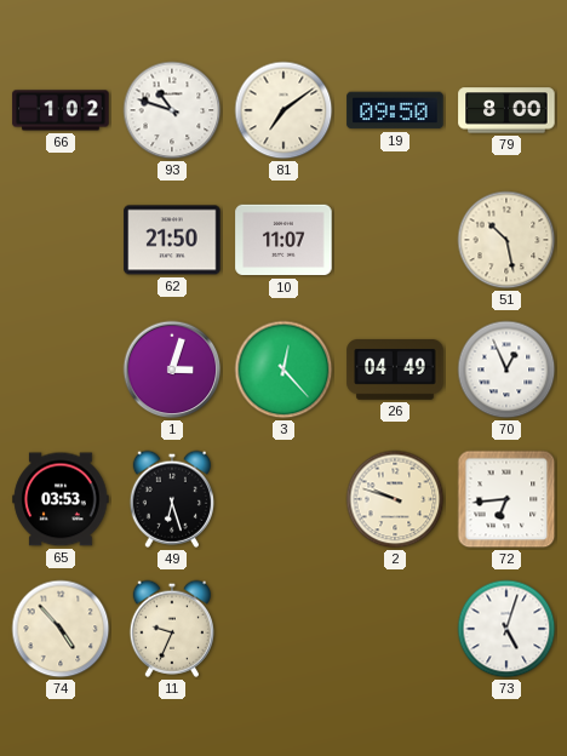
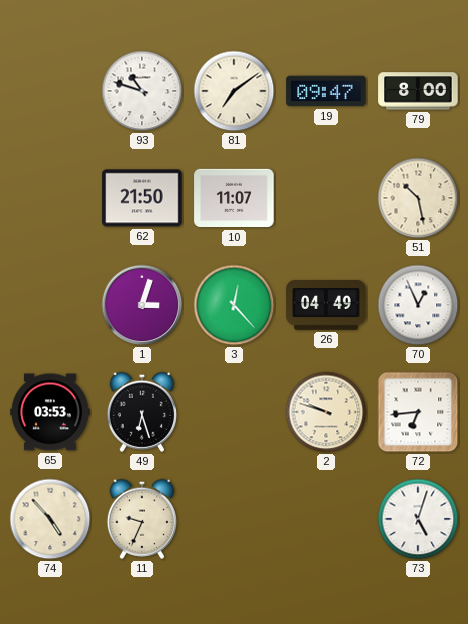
66: 1:02 -> none (61, 110)
19: 09:50 -> 09:47 (326, 91)
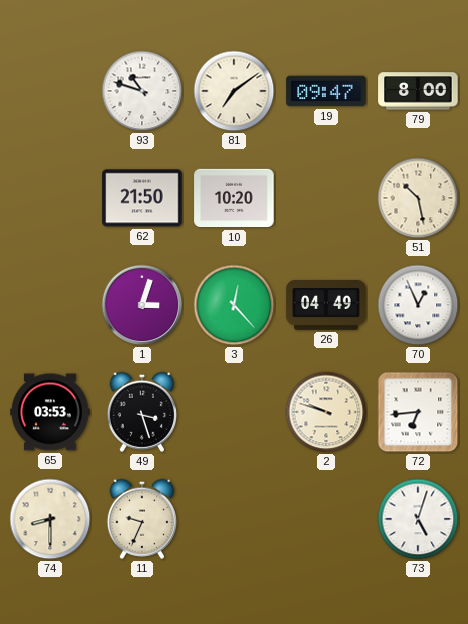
10: 11:07 -> 10:20 (234, 198)
49: 6:27 -> 3:27 (141, 412)
74: 4:53 -> 8:30 (50, 519)
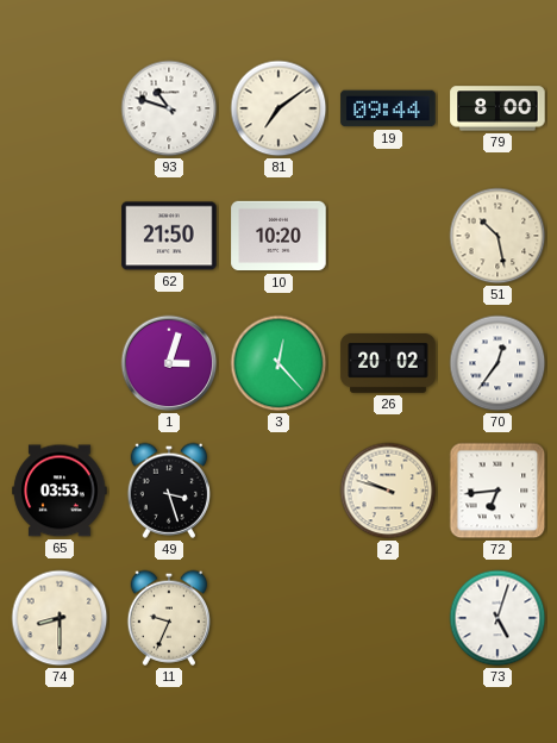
19: 09:47 -> 09:44 (388, 108)
26: 04:49 -> 20:02 (388, 364)
70: 12:56 -> 12:36 (497, 363)
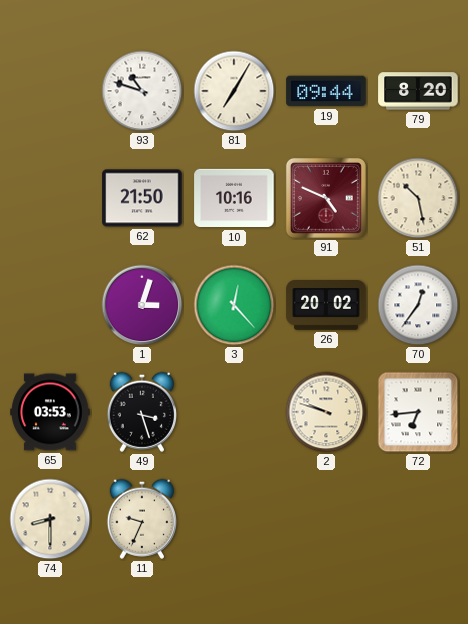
81: 7:09 -> 7:05 (234, 91)
79: 8:00 -> 8:20 (418, 91)
10: 10:20 -> 10:16 (234, 198)
91: none -> 4:49 (326, 198)
73: 5:03 -> none (497, 618)
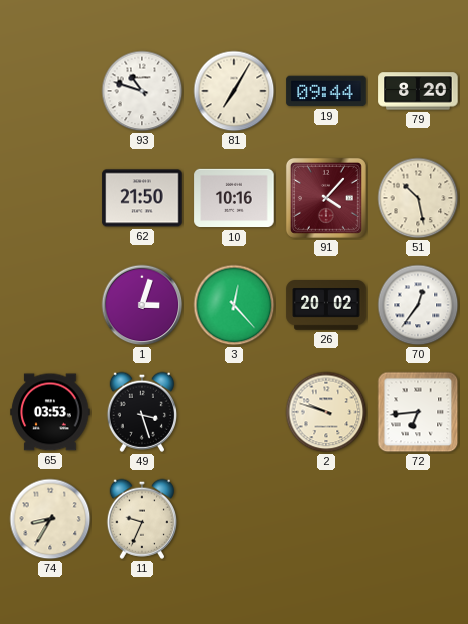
91: 4:49 -> 4:07 (326, 198)
74: 8:30 -> 8:35 (50, 519)
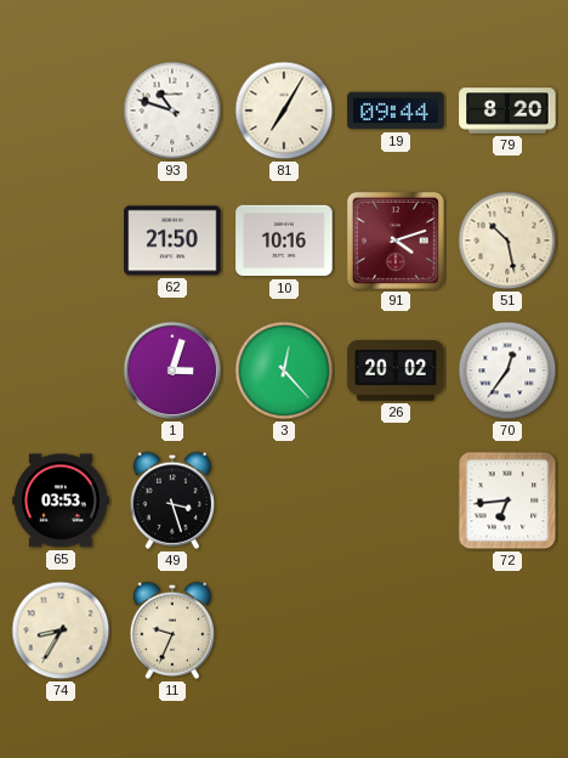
91: 4:07 -> 4:12 (396, 241)
2: 9:48 -> none (326, 412)
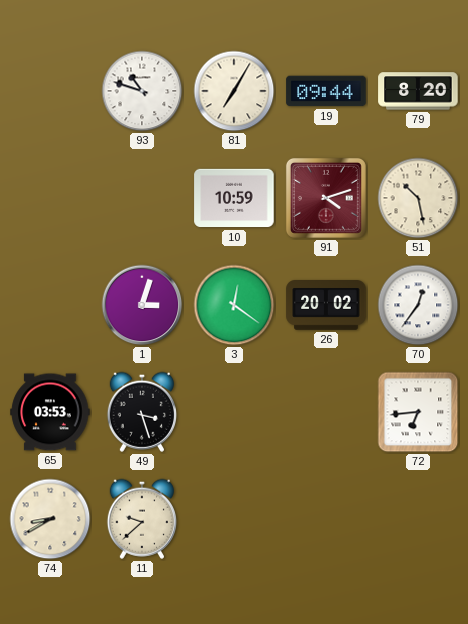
62: 21:50 -> none (172, 241)
10: 10:16 -> 10:59 (234, 198)
3: 12:23 -> 12:21 (234, 305)
74: 8:35 -> 8:40 (50, 519)
11: 9:34 -> 9:38 (141, 519)
